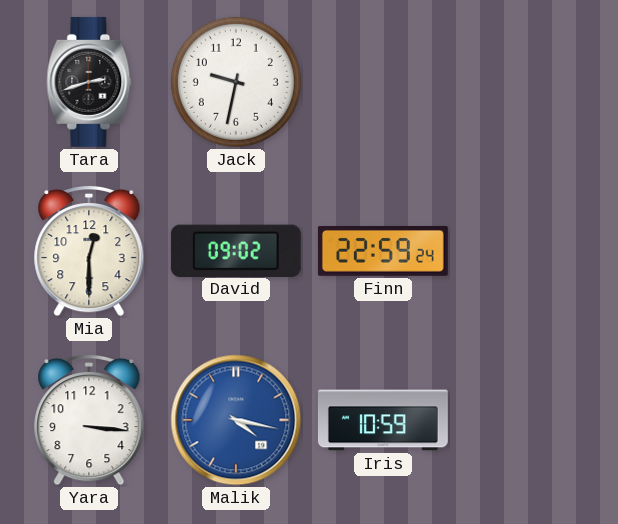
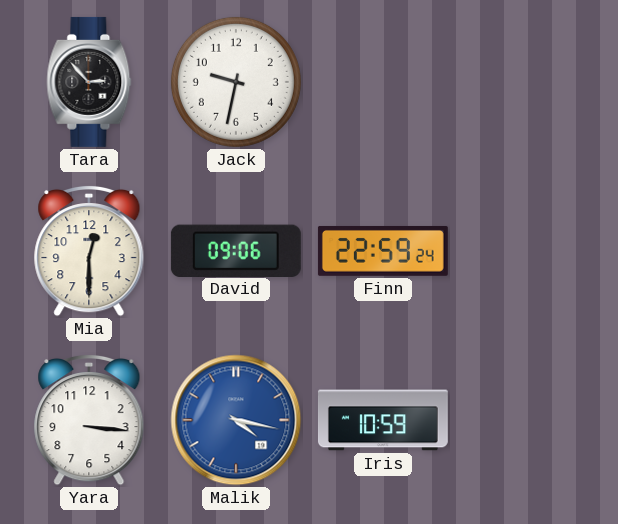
Tara: 2:42 -> 2:53 (89, 82)
David: 09:02 -> 09:06 (236, 250)
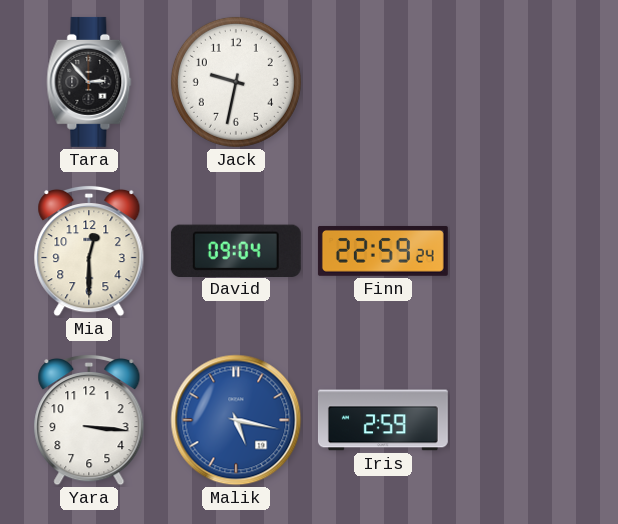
David: 09:06 -> 09:04 (236, 250)
Malik: 4:17 -> 5:17 (236, 420)
Iris: 10:59 -> 2:59 (383, 420)
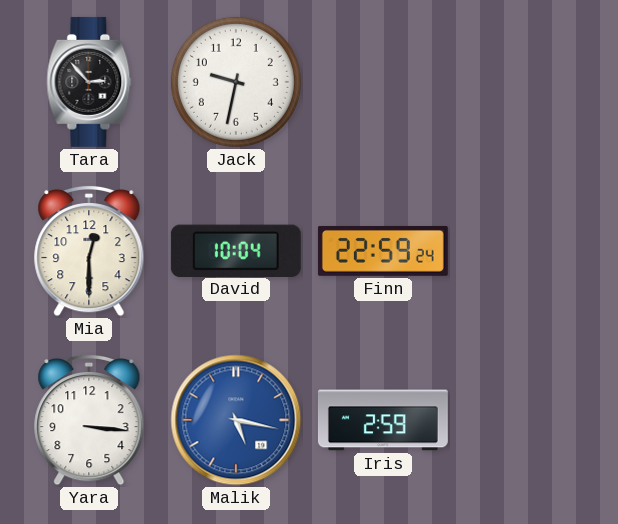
David: 09:04 -> 10:04 (236, 250)
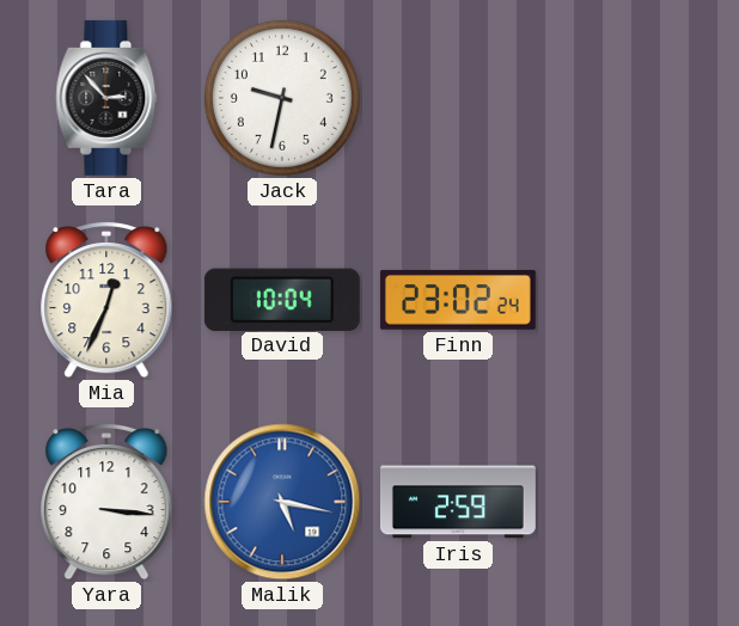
Mia: 12:30 -> 12:34 (106, 300)
Finn: 22:59 -> 23:02 (458, 300)
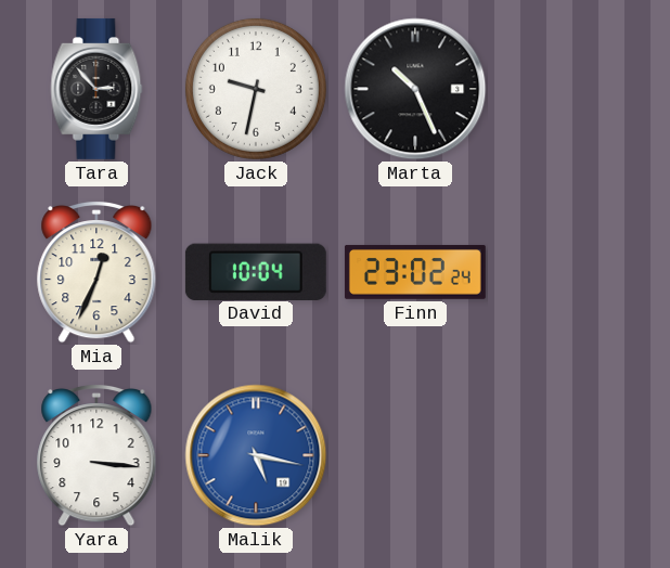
Marta: none -> 10:26 (415, 89)
Iris: 2:59 -> none (458, 502)
